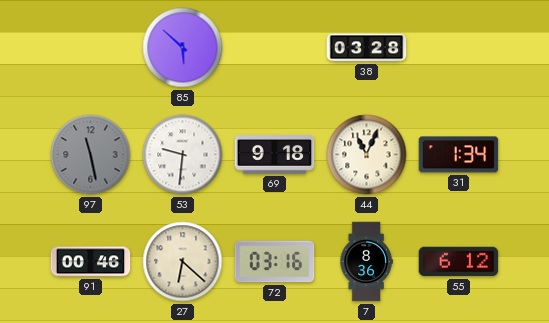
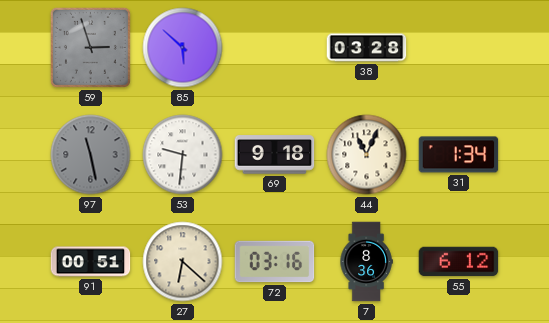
59: none -> 2:57 (90, 47)
91: 00:46 -> 00:51 (91, 262)
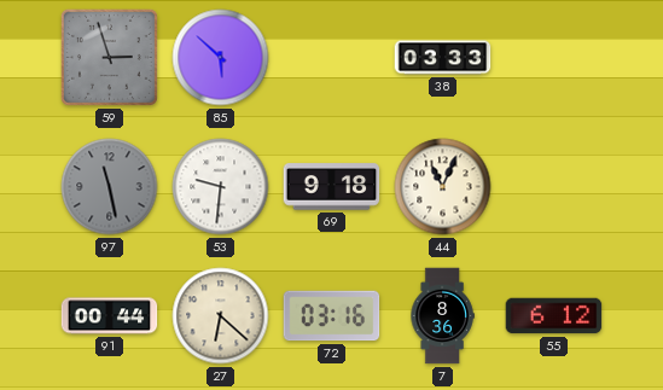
38: 03:28 -> 03:33 (443, 58)
31: 1:34 -> none (459, 155)
91: 00:51 -> 00:44 (110, 316)
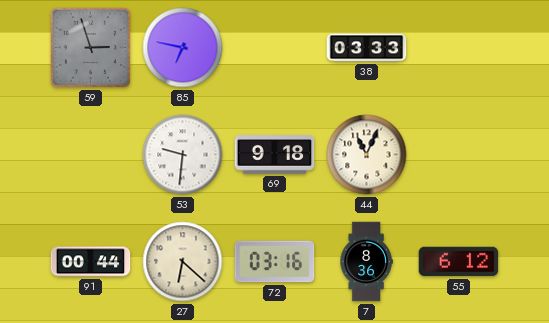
85: 5:52 -> 6:47 (183, 48)
97: 11:28 -> none (110, 187)
